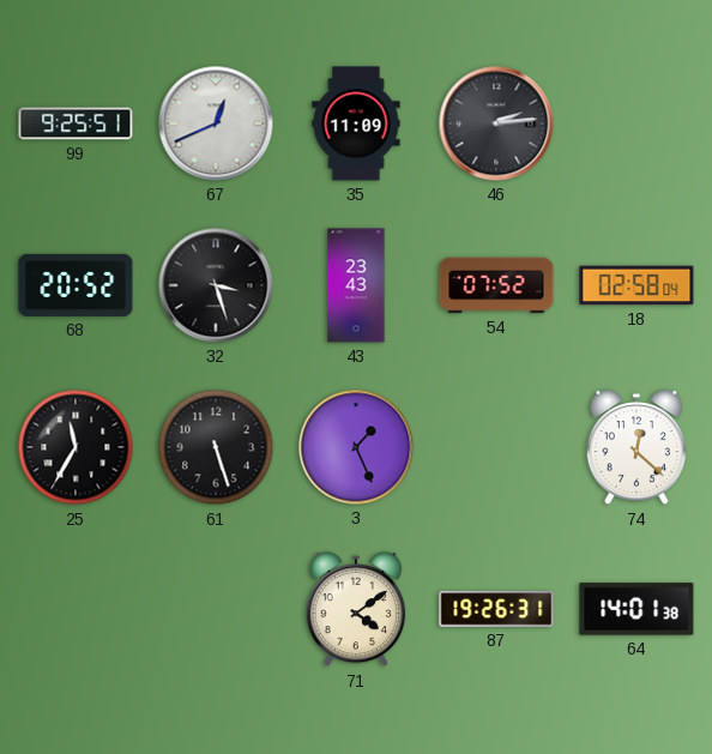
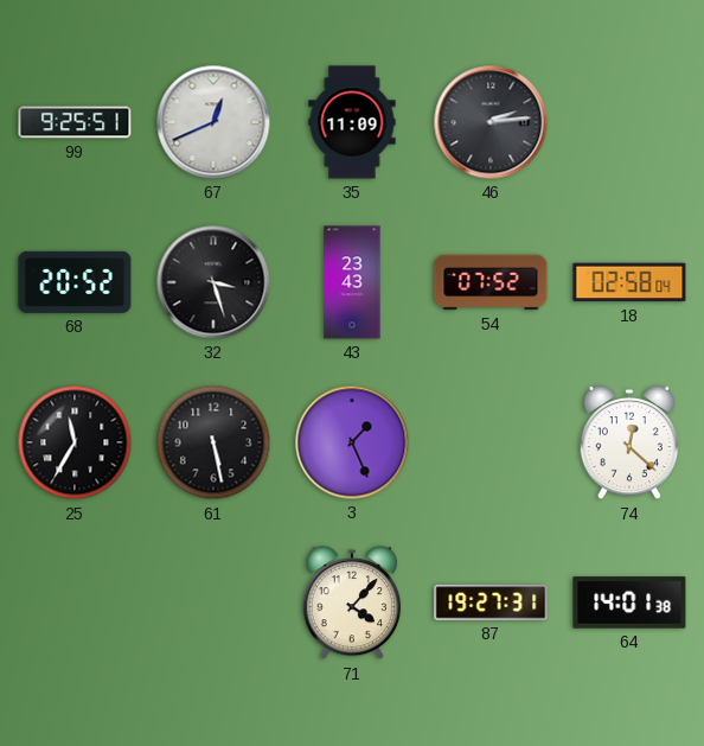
61: 5:27 -> 5:28 (213, 442)
71: 4:09 -> 4:07 (352, 602)
87: 19:26 -> 19:27 (491, 602)
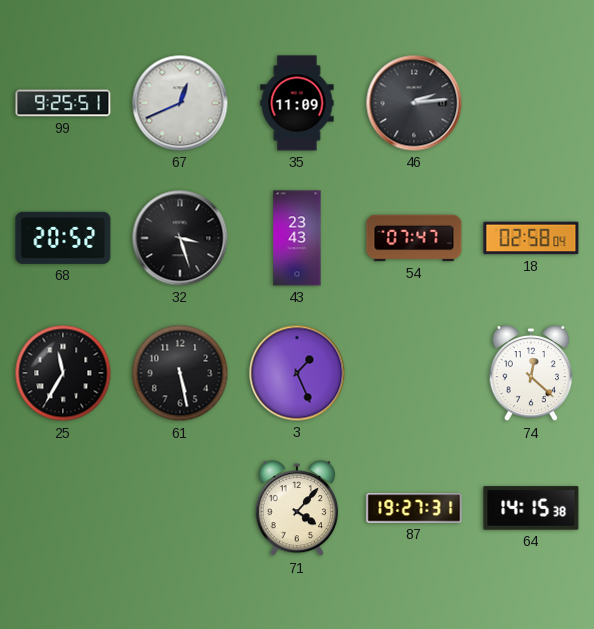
54: 07:52 -> 07:47 (414, 238)
64: 14:01 -> 14:15 (531, 508)
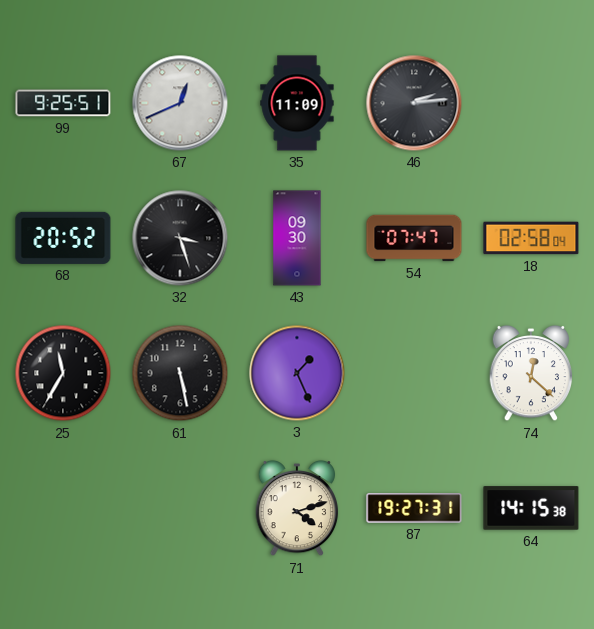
43: 23:43 -> 09:30 (297, 238)
71: 4:07 -> 4:12 (297, 508)
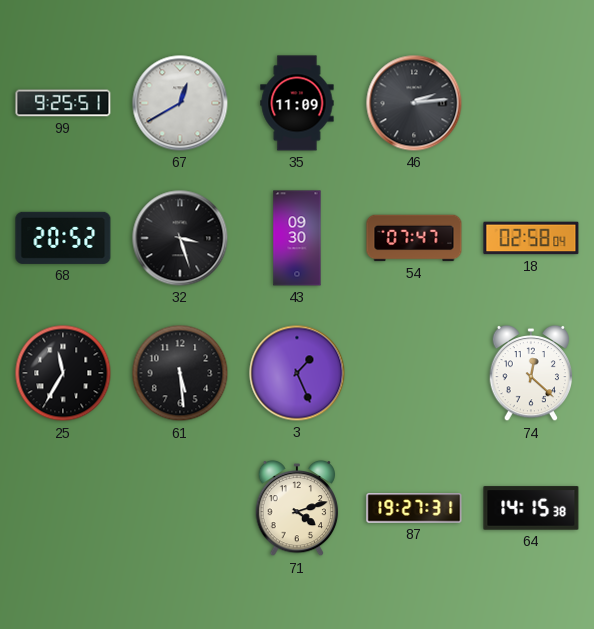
67: 12:41 -> 12:40 (180, 103)
61: 5:28 -> 5:29 (180, 373)
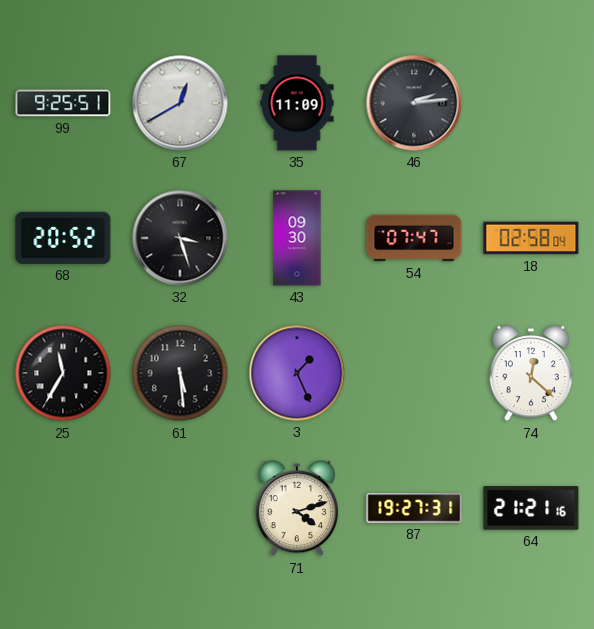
64: 14:15 -> 21:21 (531, 508)
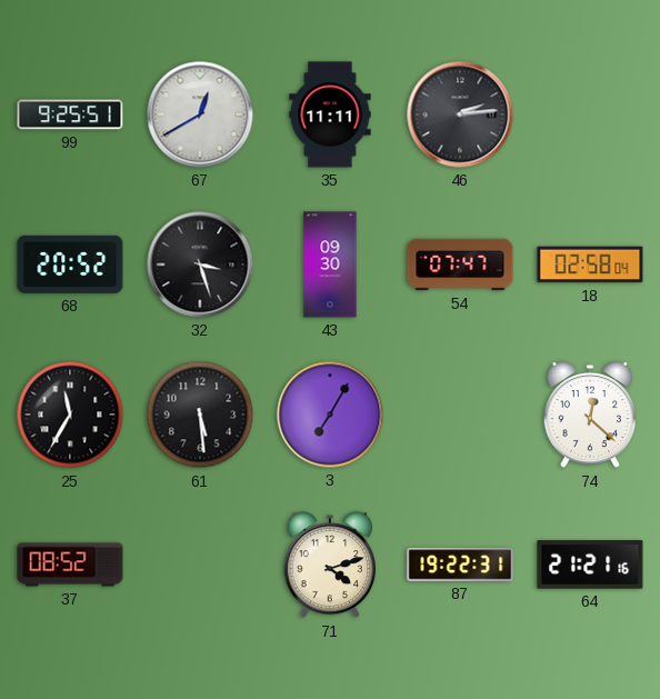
35: 11:09 -> 11:11 (330, 114)
3: 1:26 -> 7:05 (330, 415)
37: none -> 08:52 (70, 565)
87: 19:27 -> 19:22 (460, 565)
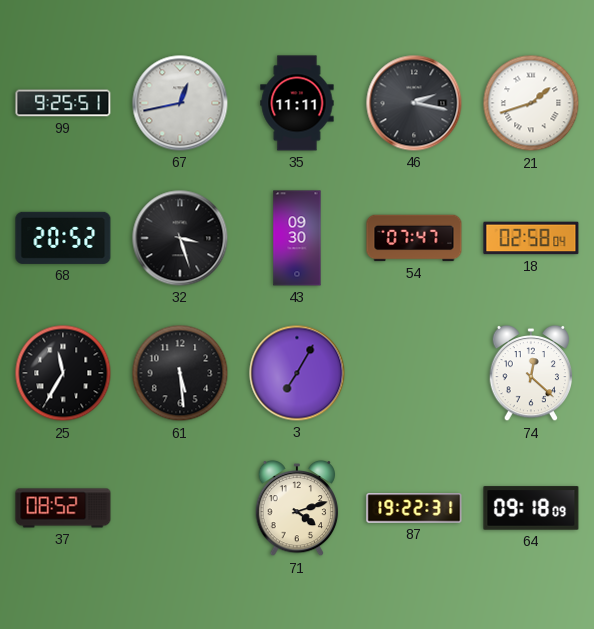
67: 12:40 -> 12:43 (180, 103)
46: 2:14 -> 2:17 (414, 103)
21: none -> 1:42 (531, 103)
64: 21:21 -> 09:18 (531, 508)
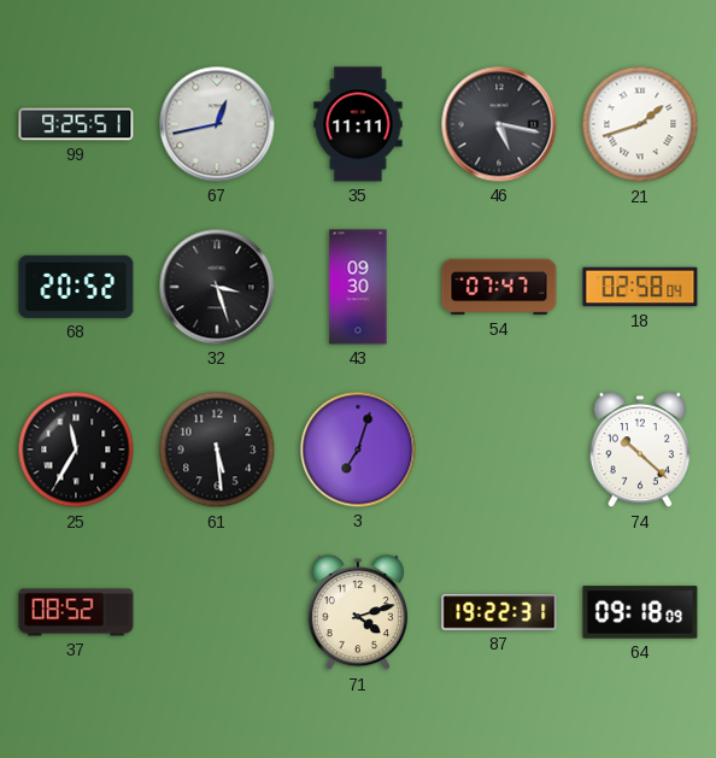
46: 2:17 -> 5:17 (499, 124)
3: 7:05 -> 7:03 (358, 449)
74: 12:22 -> 10:22 (640, 449)
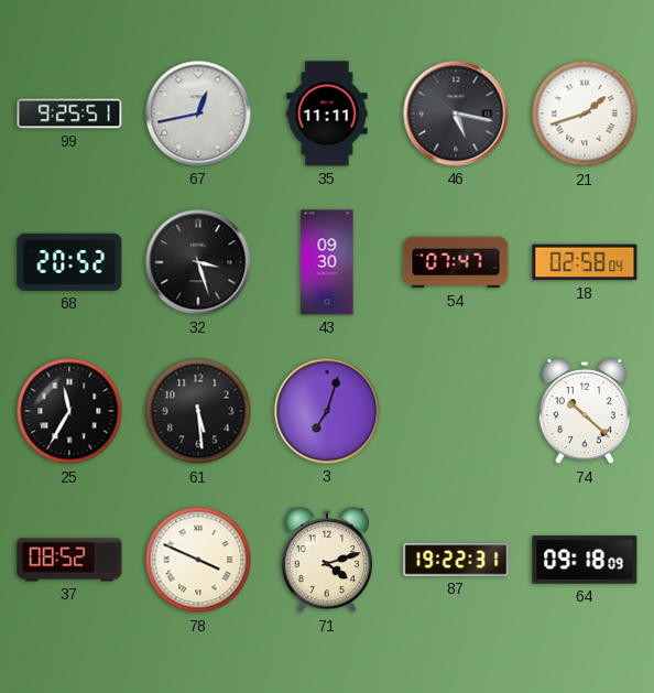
78: none -> 3:49 (198, 560)
